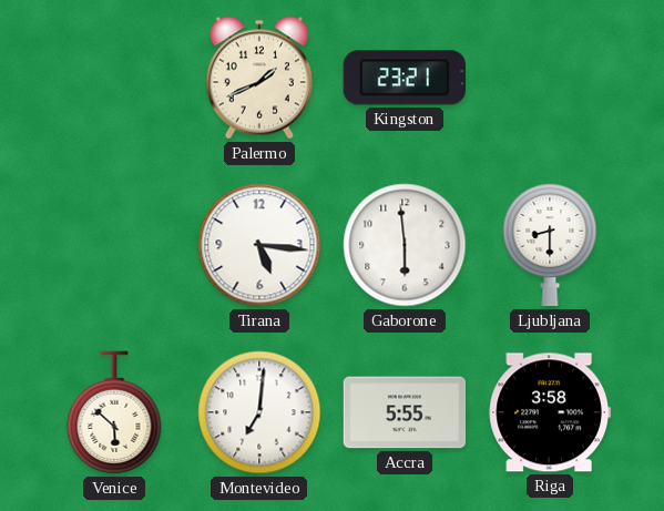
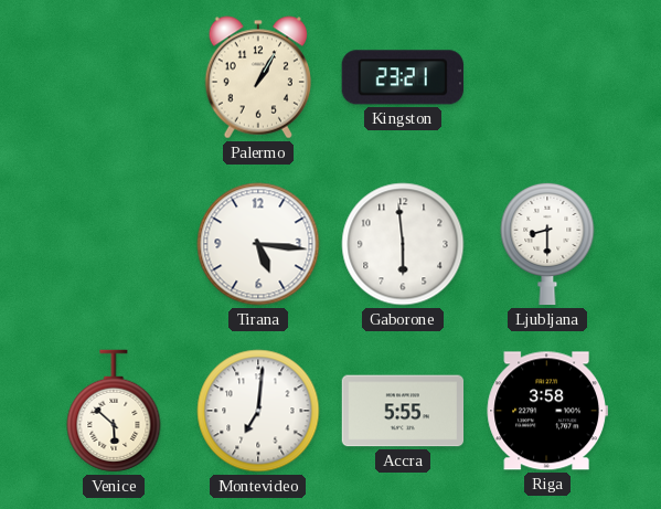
Palermo: 1:41 -> 1:05 (257, 77)
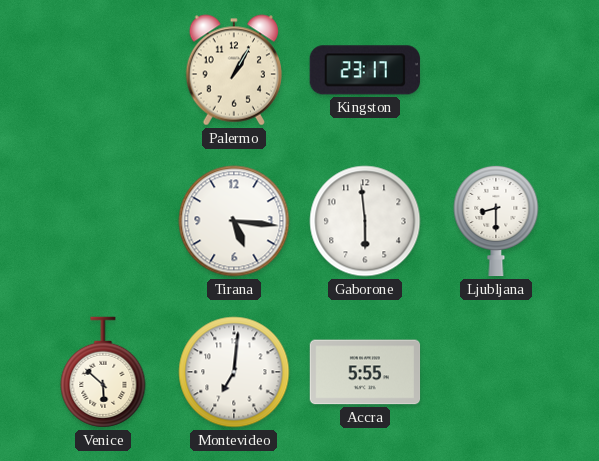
Kingston: 23:21 -> 23:17 (365, 70)
Riga: 3:58 -> none (546, 411)
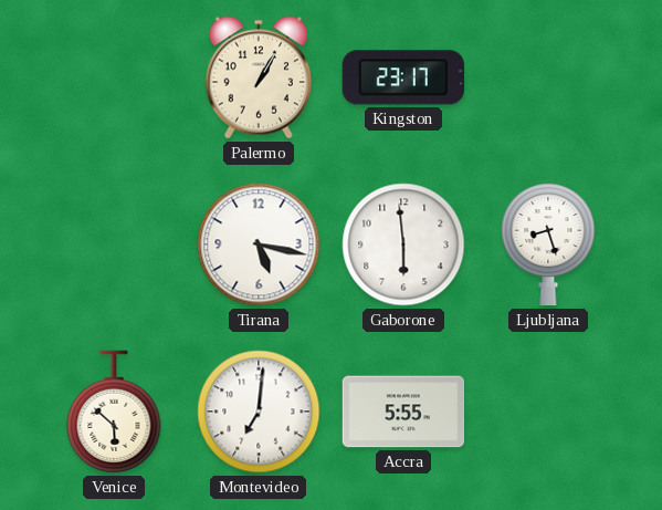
Tirana: 5:16 -> 5:17 (259, 244)
Ljubljana: 8:30 -> 8:27 (548, 244)
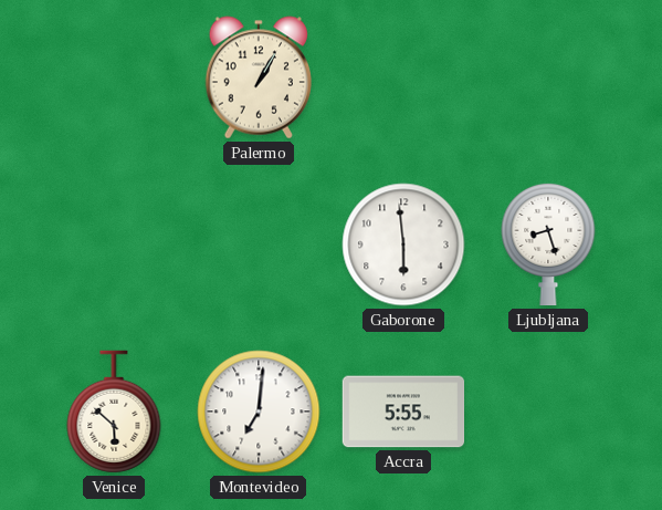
Kingston: 23:17 -> none (403, 77)
Tirana: 5:17 -> none (259, 244)
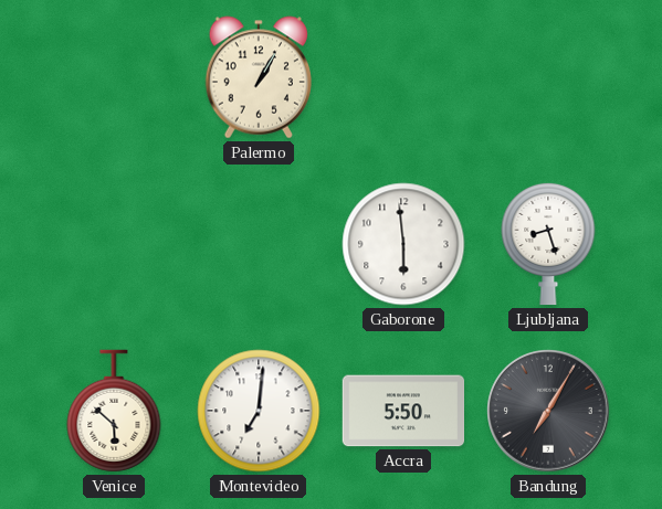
Accra: 5:55 -> 5:50 (403, 411)
Bandung: none -> 7:05 (548, 411)
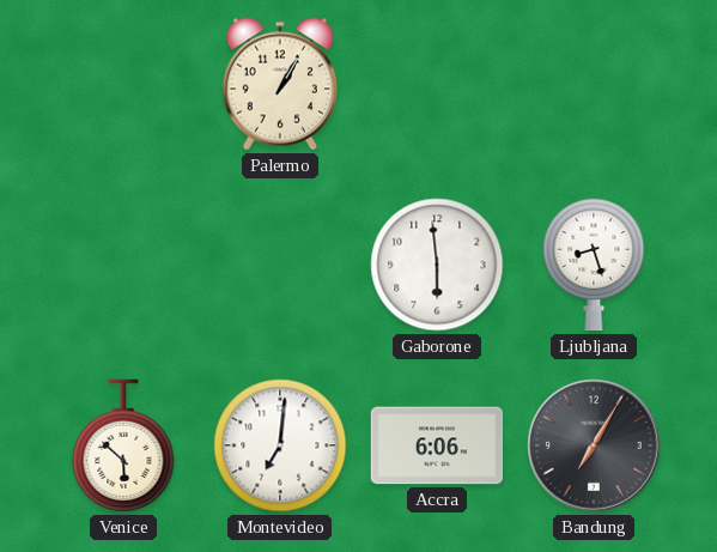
Accra: 5:50 -> 6:06 (437, 445)
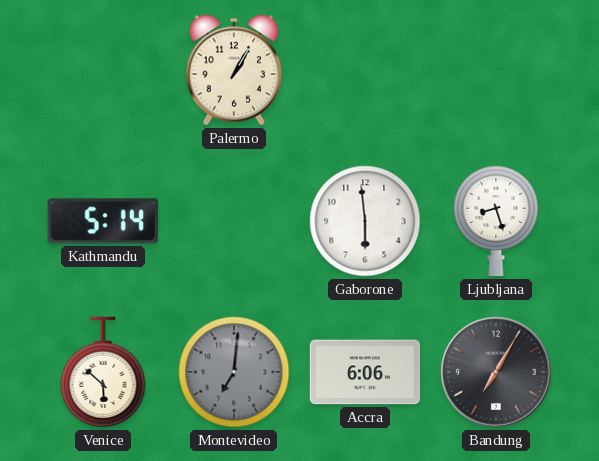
Kathmandu: none -> 5:14 (103, 221)
Montevideo dial: white -> grey (234, 372)
